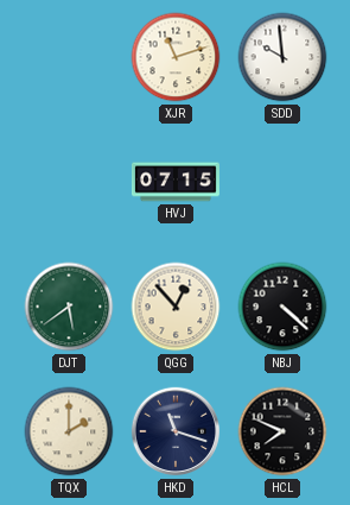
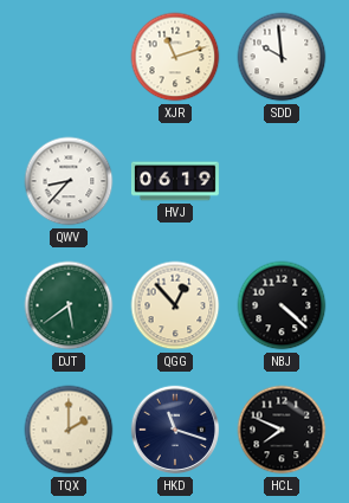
QWV: none -> 8:37 (69, 181)
HVJ: 07:15 -> 06:19 (175, 181)
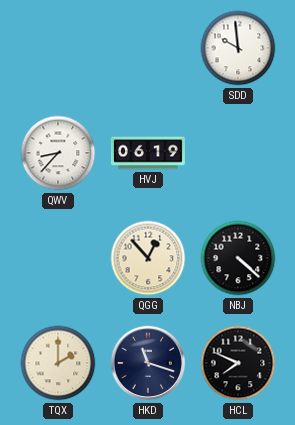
XJR: 11:12 -> none (175, 57)
DJT: 5:39 -> none (69, 305)
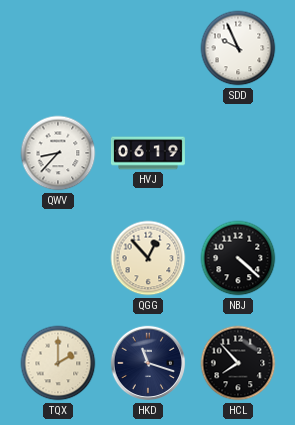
SDD: 9:59 -> 9:56 (238, 48)
HCL: 7:49 -> 7:53 (238, 363)
